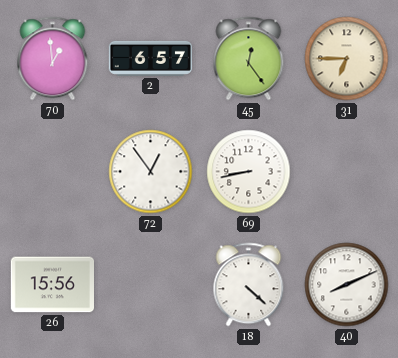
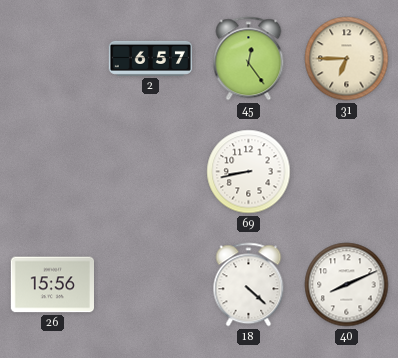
70: 12:59 -> none (53, 59)
72: 12:54 -> none (151, 172)
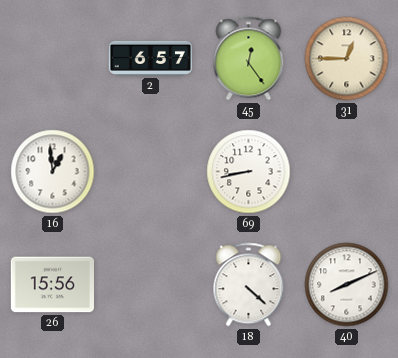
31: 6:45 -> 12:45 (347, 59)
16: none -> 12:59 (53, 172)
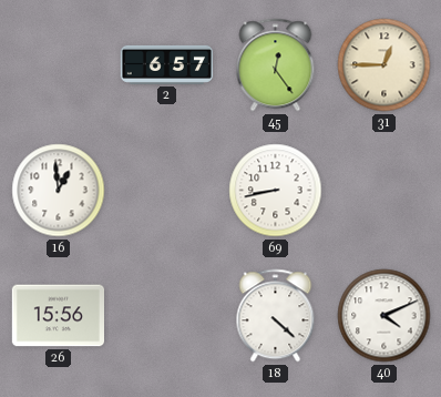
40: 8:11 -> 4:11 (384, 316)
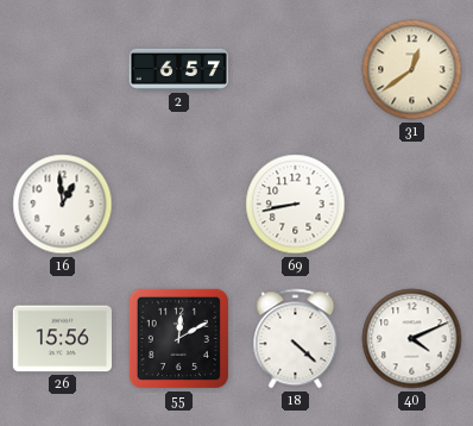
45: 12:24 -> none (276, 65)
31: 12:45 -> 12:39 (412, 70)
55: none -> 12:10 (178, 338)
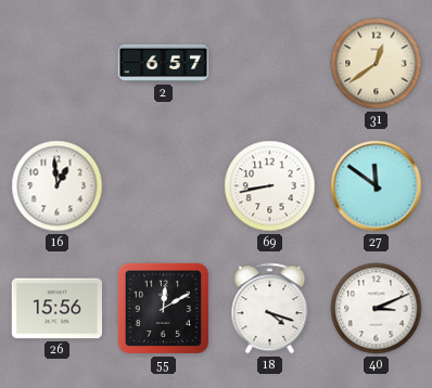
27: none -> 11:51 (377, 186)
18: 4:22 -> 4:18 (270, 309)
40: 4:11 -> 3:11 (377, 309)
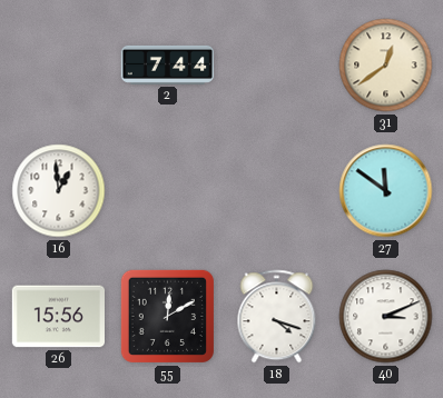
2: 6:57 -> 7:44 (168, 64)
69: 8:43 -> none (270, 186)
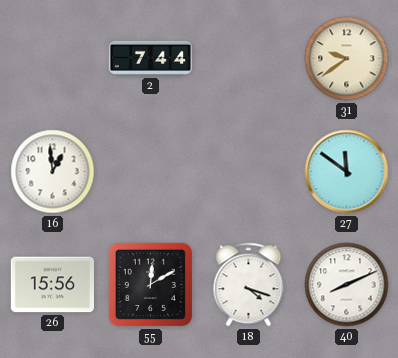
31: 12:39 -> 9:39 (347, 59)
40: 3:11 -> 8:11 (347, 285)
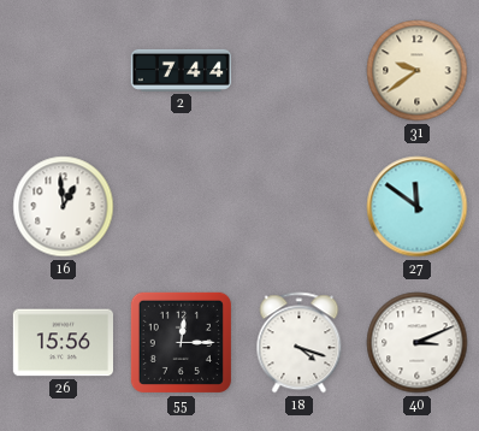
55: 12:10 -> 12:15 (181, 342)
40: 8:11 -> 3:11 (418, 343)
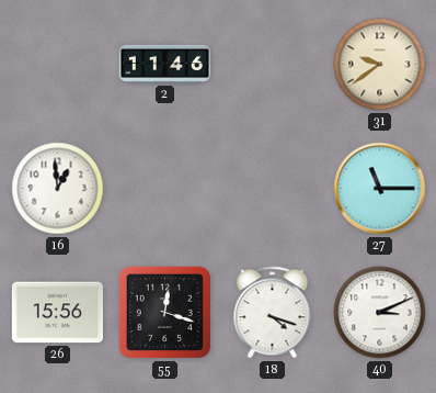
2: 7:44 -> 11:46 (165, 64)
27: 11:51 -> 11:15 (380, 189)
55: 12:15 -> 12:18 (164, 312)
